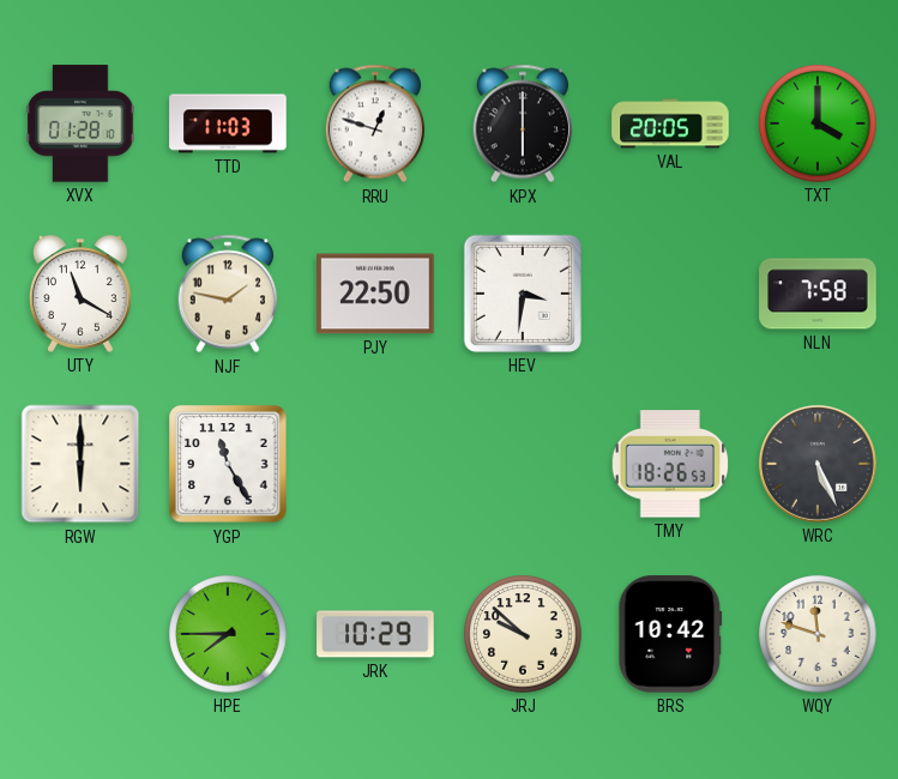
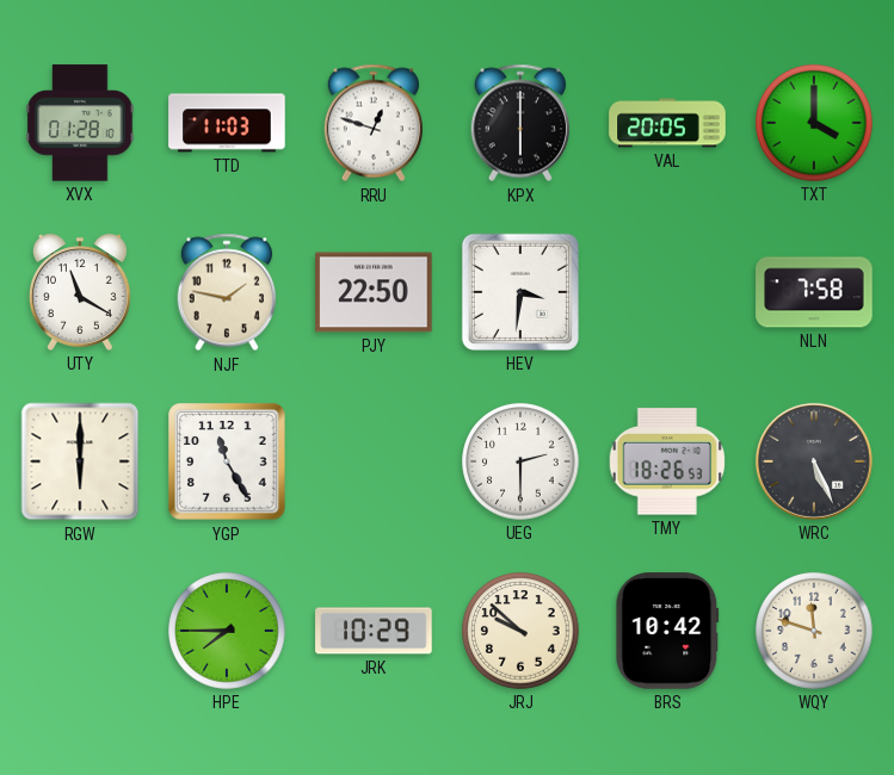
UEG: none -> 2:30 (520, 461)
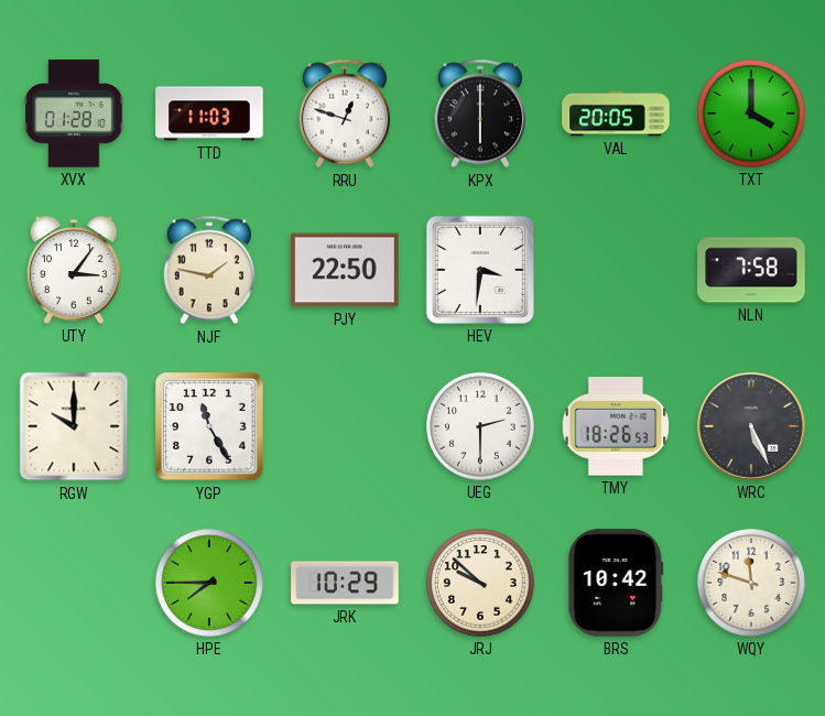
UTY: 11:20 -> 3:06 (74, 270)
RGW: 6:00 -> 10:00 (74, 426)
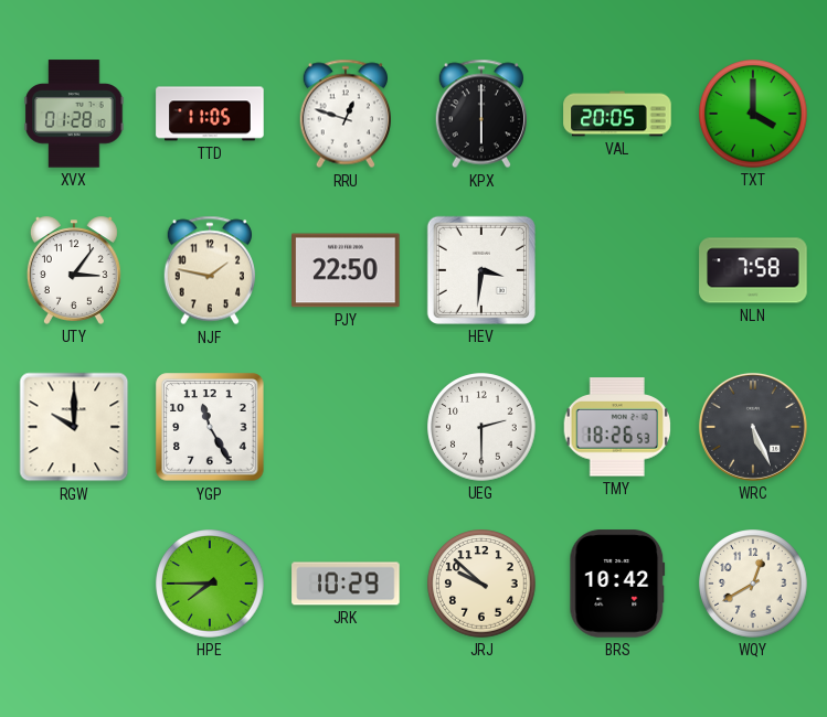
TTD: 11:03 -> 11:05 (210, 114)
WQY: 11:48 -> 12:40 (753, 584)
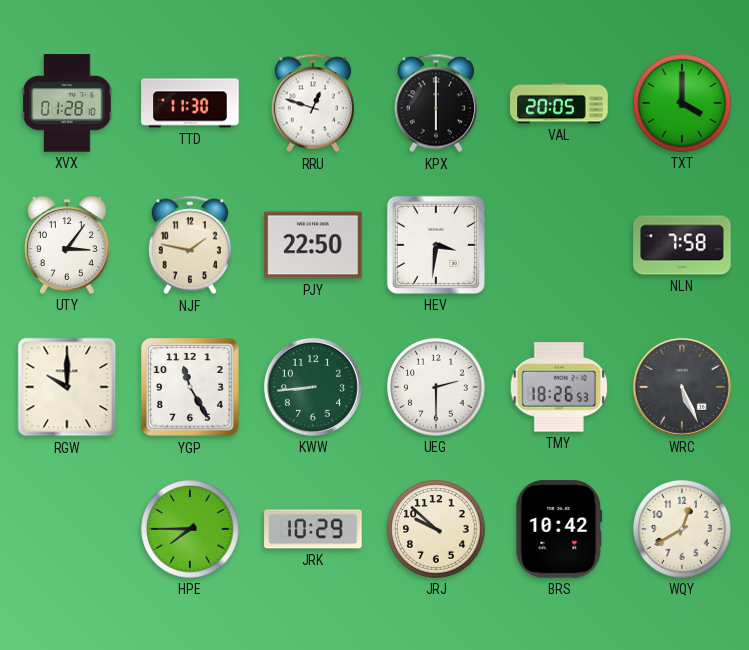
TTD: 11:05 -> 11:30 (190, 103)
KWW: none -> 8:44 (313, 387)
